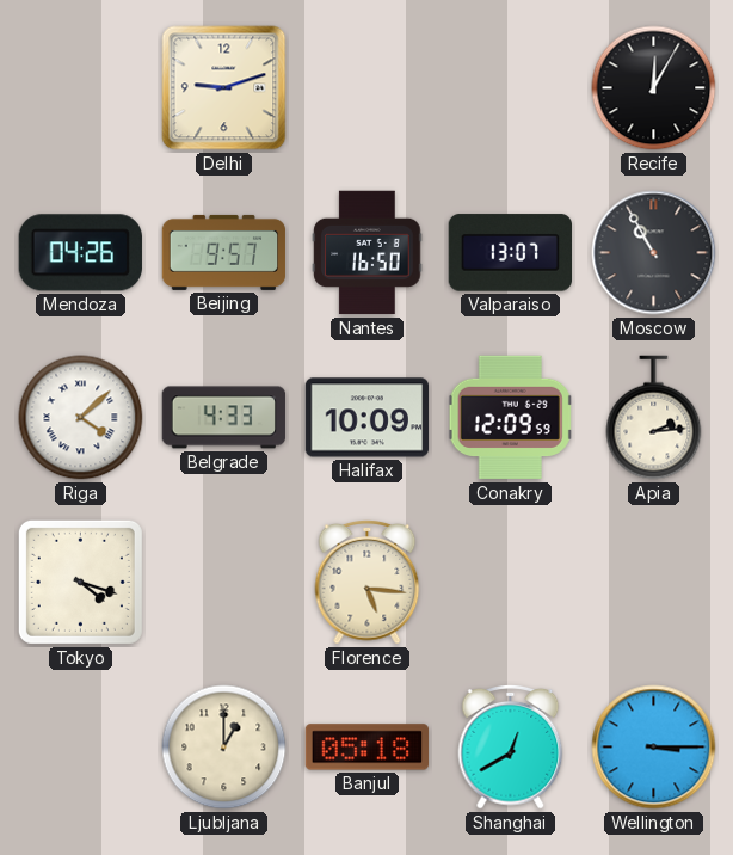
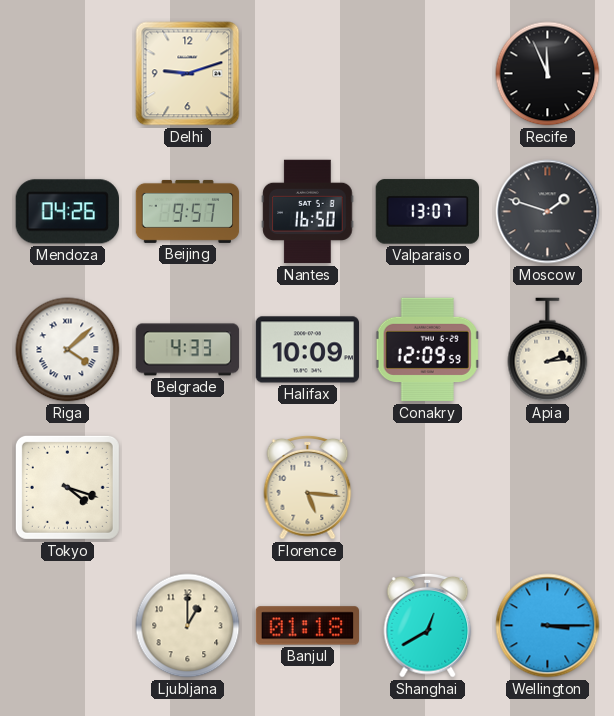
Recife: 12:05 -> 11:56 (548, 74)
Moscow: 10:55 -> 1:48 (548, 212)
Banjul: 05:18 -> 01:18 (307, 626)
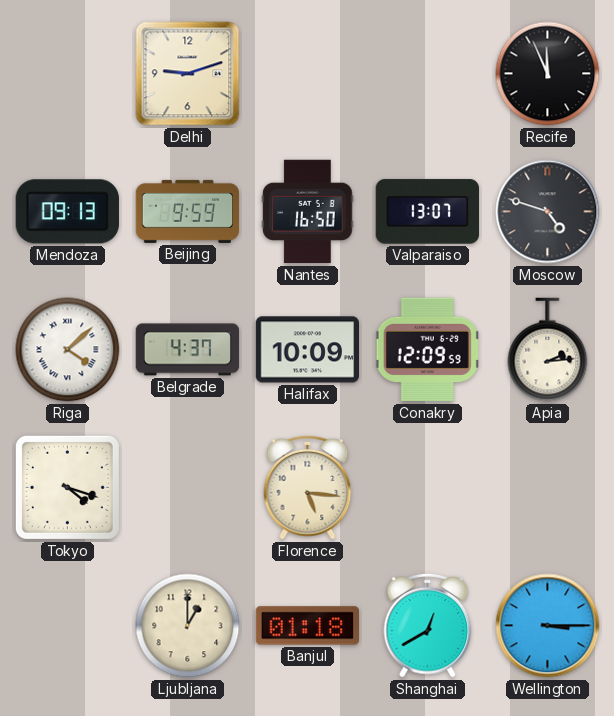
Mendoza: 04:26 -> 09:13 (67, 212)
Beijing: 9:57 -> 9:59 (188, 211)
Moscow: 1:48 -> 4:48 (548, 212)
Belgrade: 4:33 -> 4:37 (188, 350)
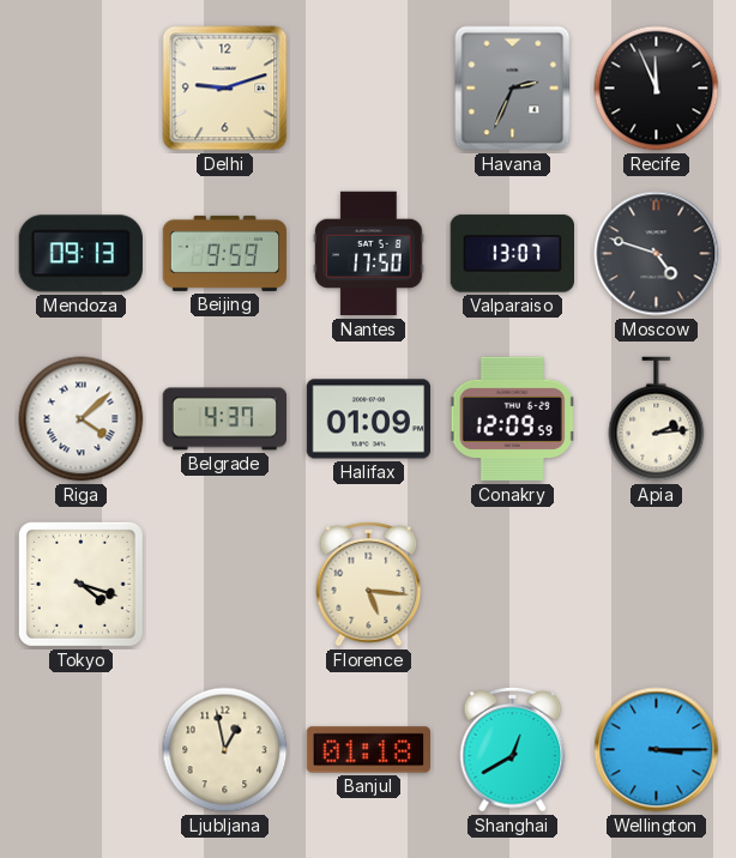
Havana: none -> 2:34 (513, 89)
Nantes: 16:50 -> 17:50 (369, 254)
Halifax: 10:09 -> 01:09 (369, 419)
Ljubljana: 1:00 -> 12:58 (225, 750)
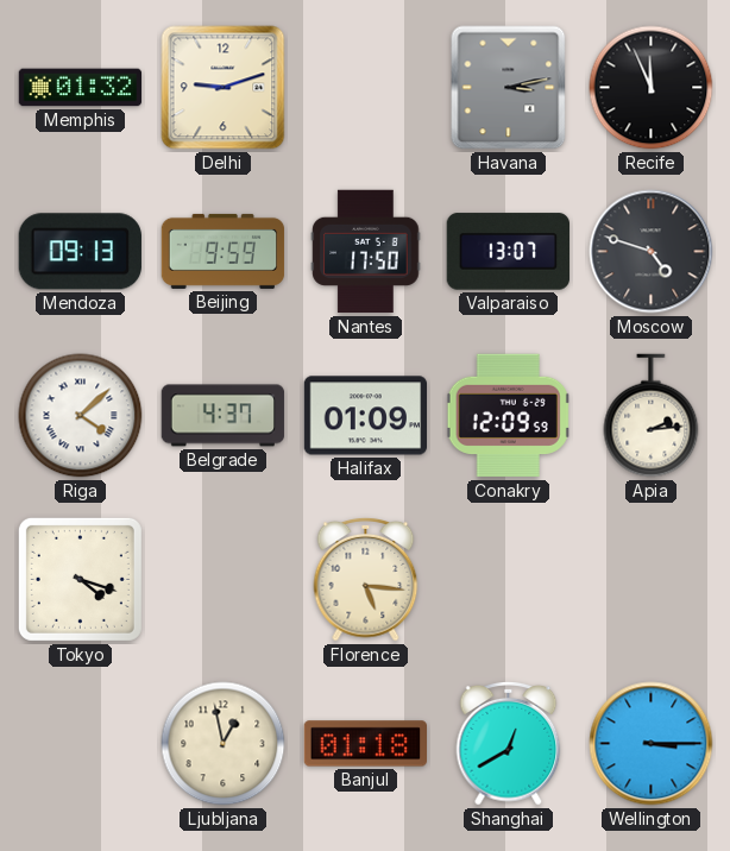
Memphis: none -> 01:32 (81, 88)
Havana: 2:34 -> 3:13 (509, 88)
